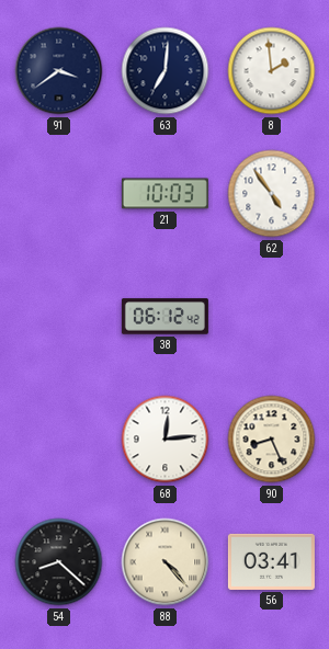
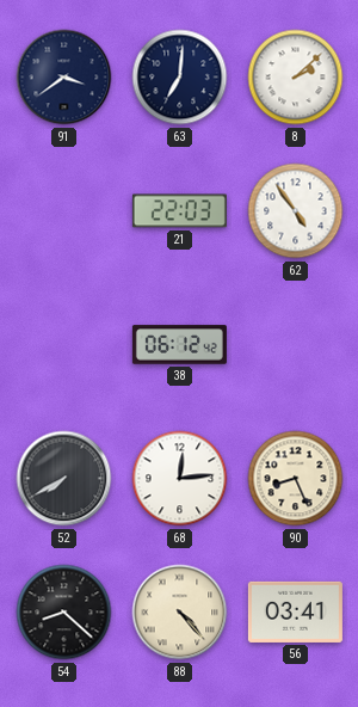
8: 1:59 -> 2:08 (296, 78)
21: 10:03 -> 22:03 (179, 211)
52: none -> 7:40 (64, 479)
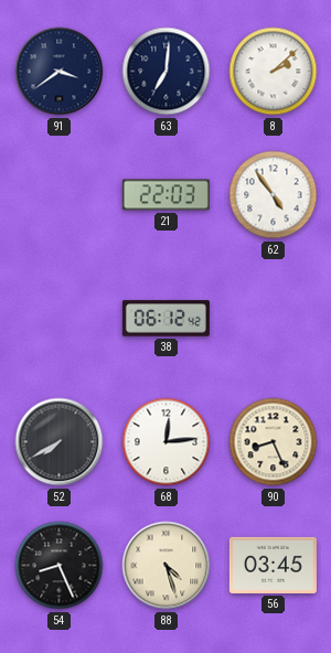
54: 8:22 -> 8:26 (60, 566)
88: 4:23 -> 4:27 (167, 566)
56: 03:41 -> 03:45 (273, 565)
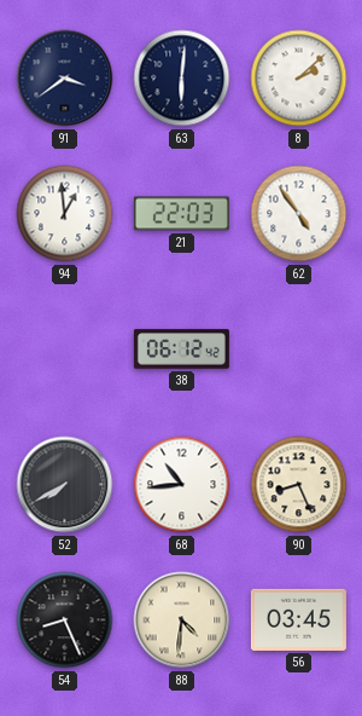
63: 7:01 -> 6:01 (182, 79)
94: none -> 12:59 (65, 214)
68: 12:14 -> 10:44 (182, 485)
88: 4:27 -> 4:31 (182, 620)
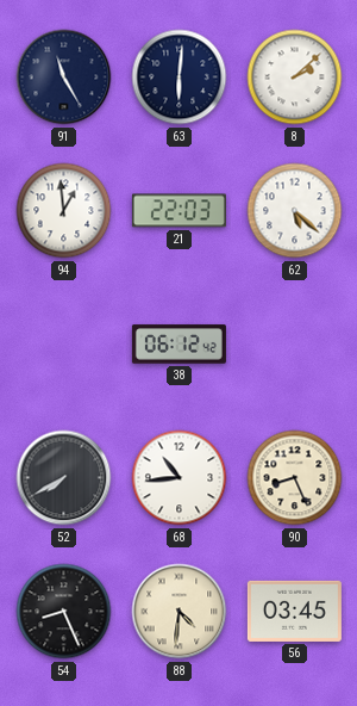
91: 3:39 -> 11:25 (64, 78)
62: 4:54 -> 5:22 (295, 211)
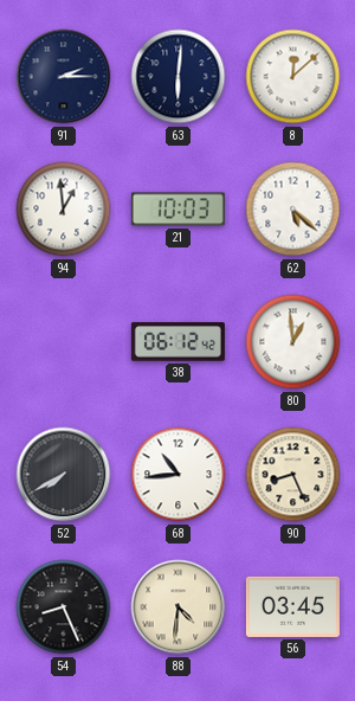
91: 11:25 -> 2:15 (64, 77)
8: 2:08 -> 12:08 (293, 77)
21: 22:03 -> 10:03 (177, 210)
80: none -> 12:59 (293, 342)
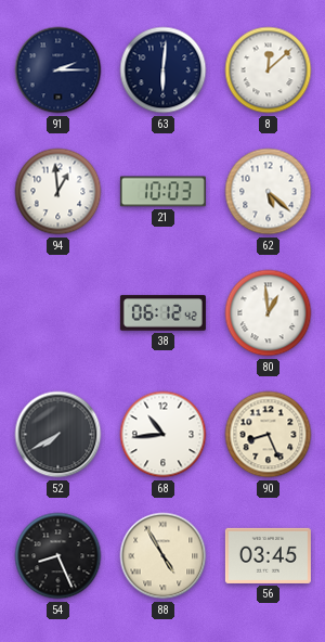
88: 4:31 -> 4:55 (164, 556)
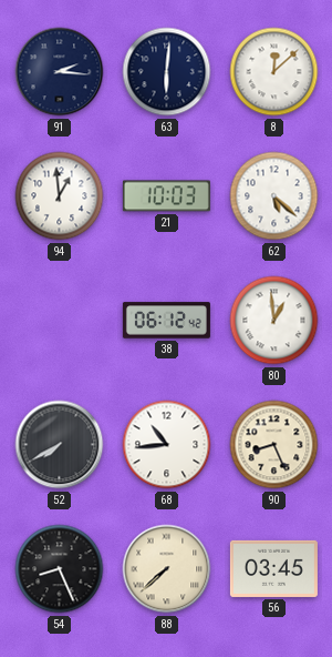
91: 2:15 -> 2:16 (60, 72)
88: 4:55 -> 7:38 (167, 569)
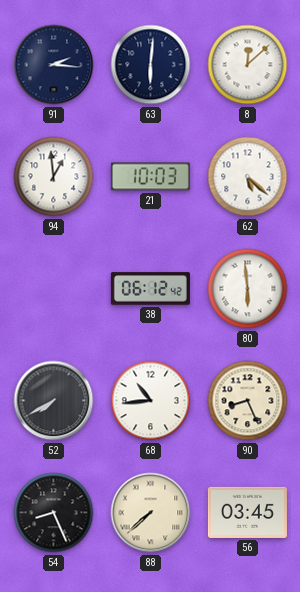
80: 12:59 -> 5:59 (248, 289)
